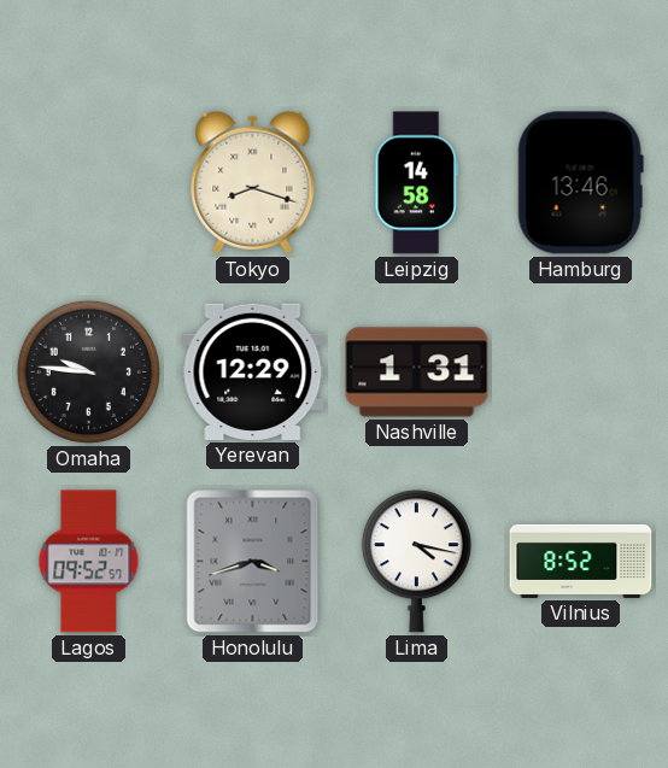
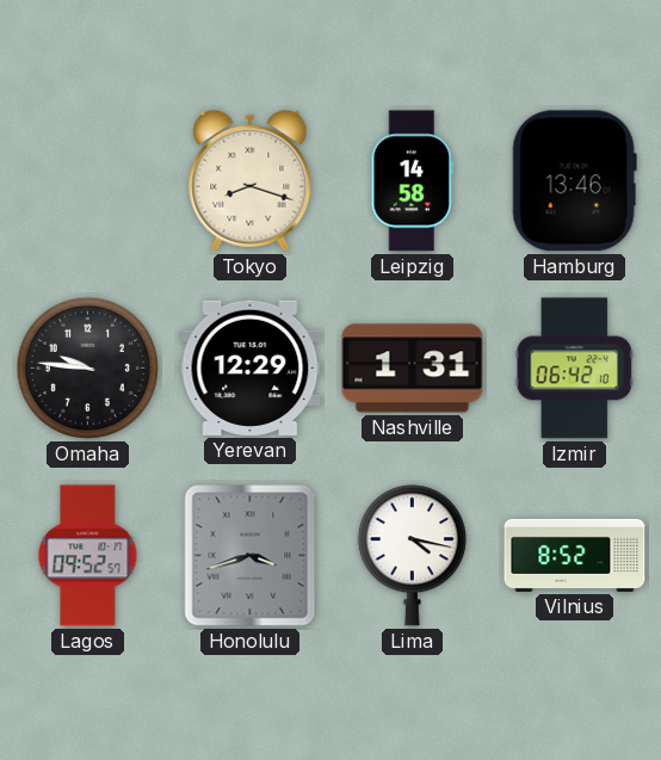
Izmir: none -> 06:42 (574, 369)
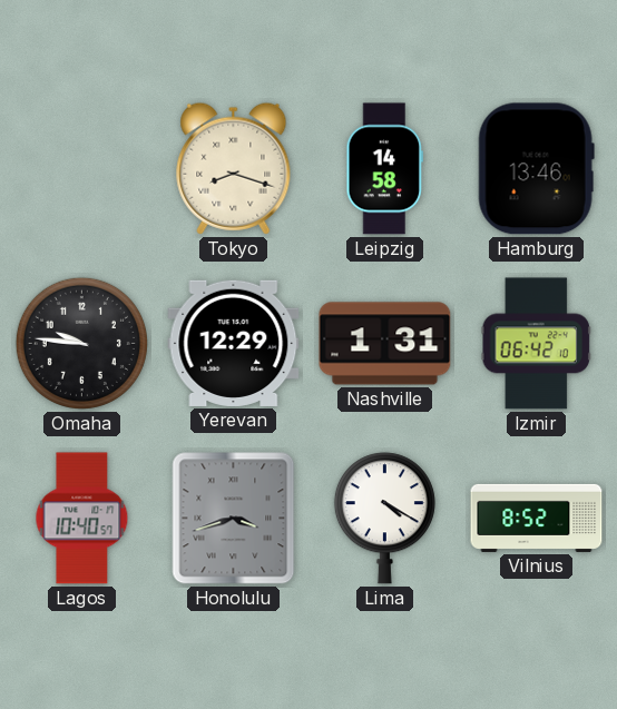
Lagos: 09:52 -> 10:40 (82, 519)
Lima: 4:17 -> 4:20 (384, 519)
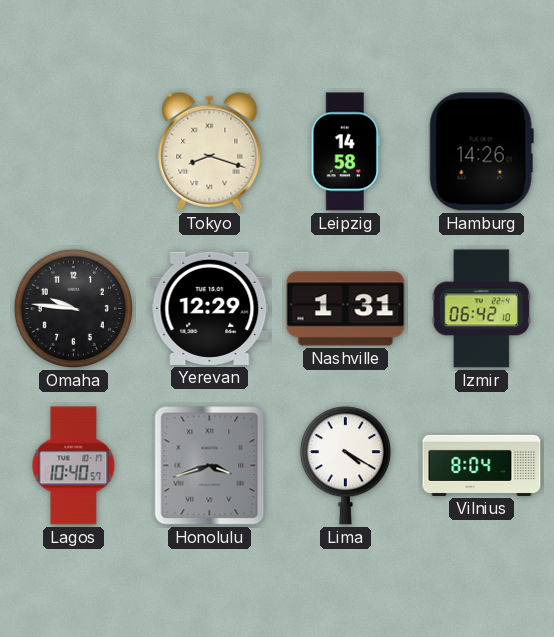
Hamburg: 13:46 -> 14:26 (481, 152)
Vilnius: 8:52 -> 8:04 (482, 465)
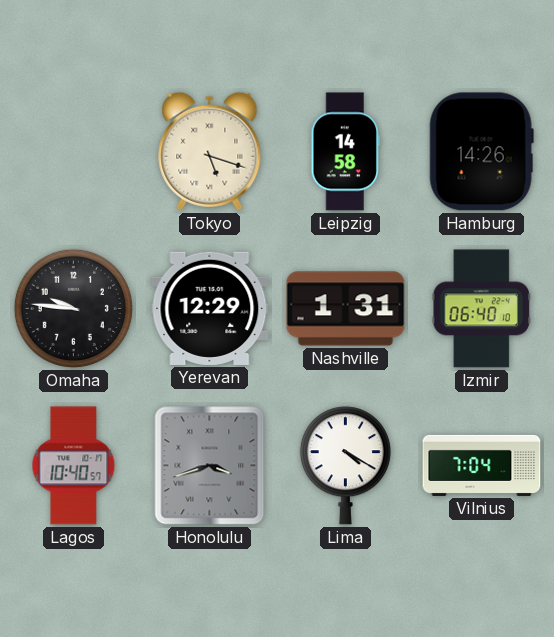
Tokyo: 8:18 -> 5:18 (210, 151)
Izmir: 06:42 -> 06:40 (481, 309)
Vilnius: 8:04 -> 7:04 (482, 465)
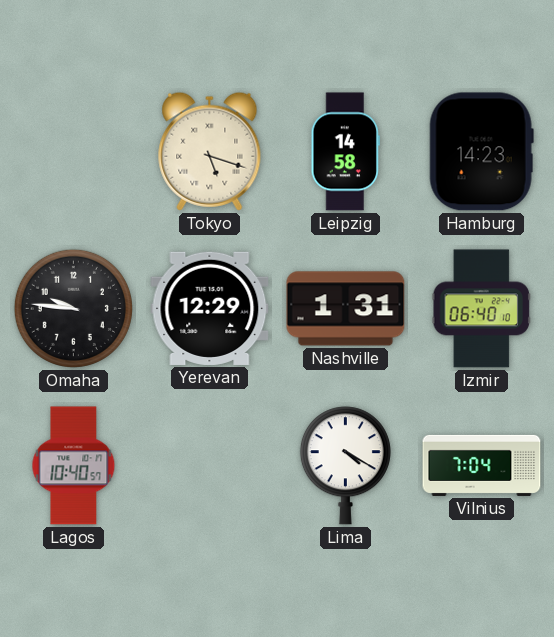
Hamburg: 14:26 -> 14:23 (481, 152)
Honolulu: 3:42 -> none (210, 466)
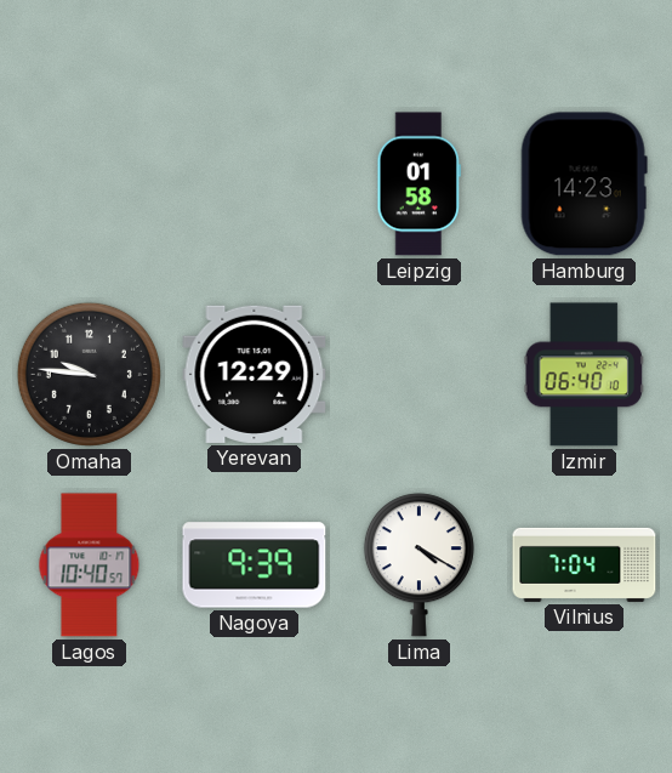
Tokyo: 5:18 -> none (210, 151)
Leipzig: 14:58 -> 01:58 (418, 184)
Nashville: 1:31 -> none (346, 309)
Nagoya: none -> 9:39 (255, 565)
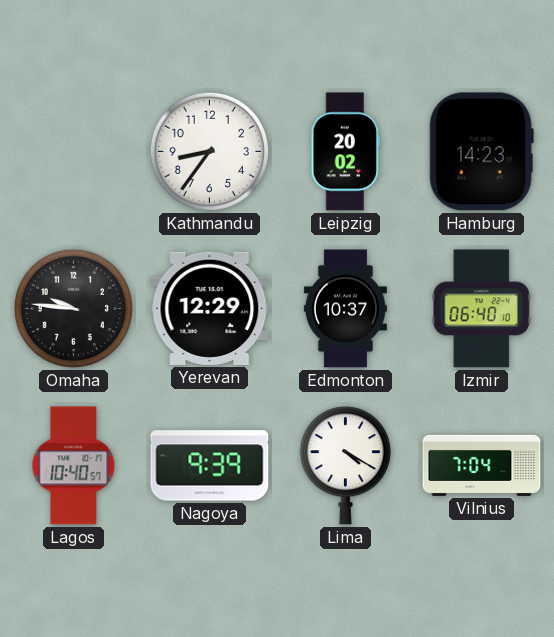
Kathmandu: none -> 8:36 (209, 151)
Leipzig: 01:58 -> 20:02 (345, 152)
Edmonton: none -> 10:37 (345, 309)
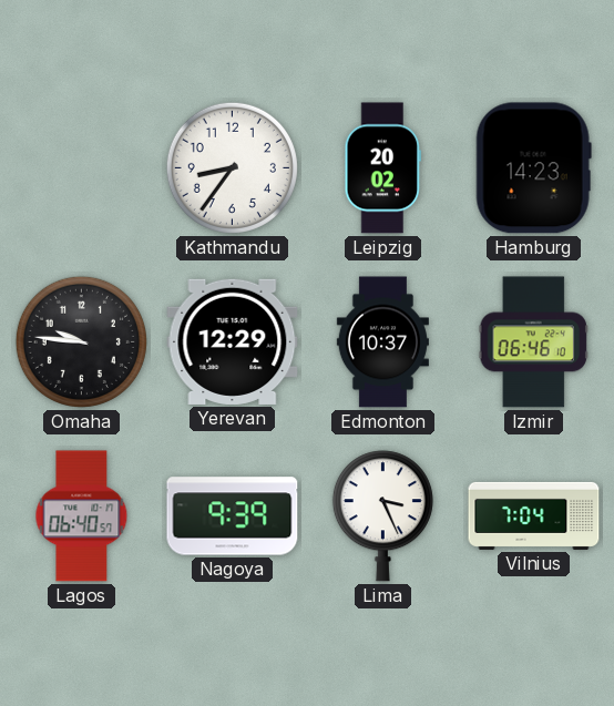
Izmir: 06:40 -> 06:46 (533, 342)
Lagos: 10:40 -> 06:40 (82, 516)
Lima: 4:20 -> 3:26 (382, 516)
